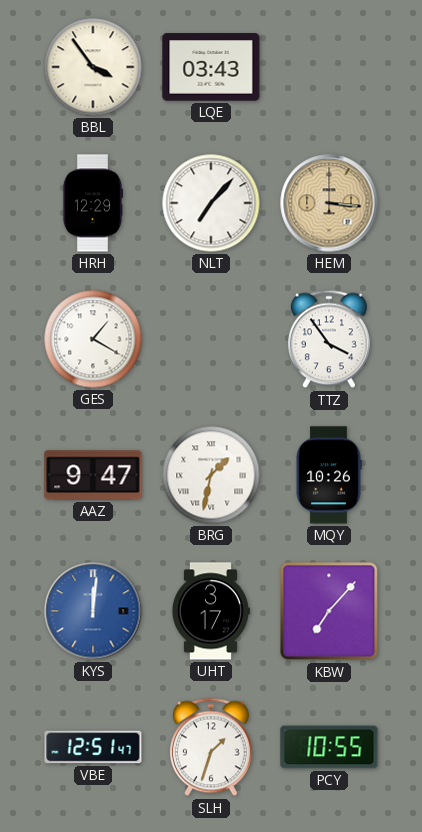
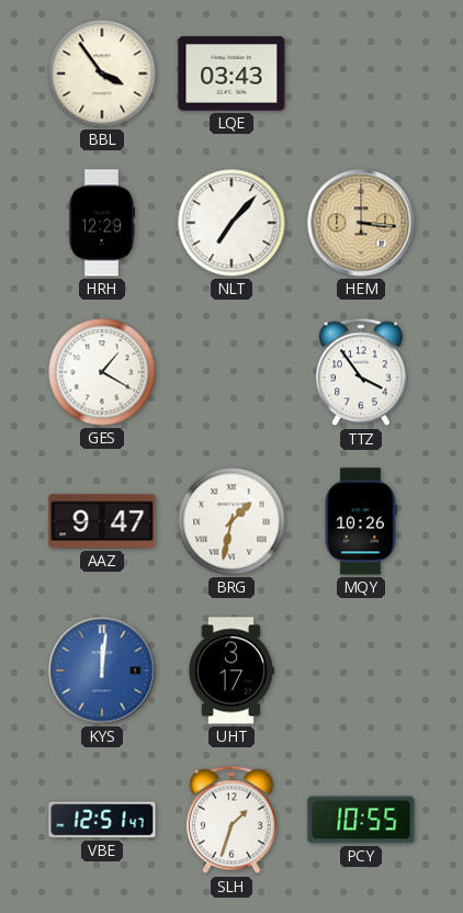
KBW: 7:07 -> none (329, 611)
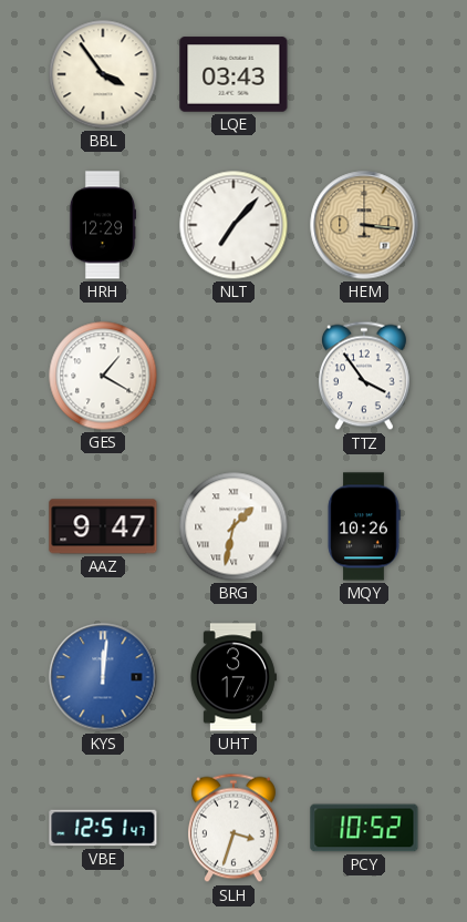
SLH: 1:33 -> 3:33 (233, 828)
PCY: 10:55 -> 10:52 (364, 828)
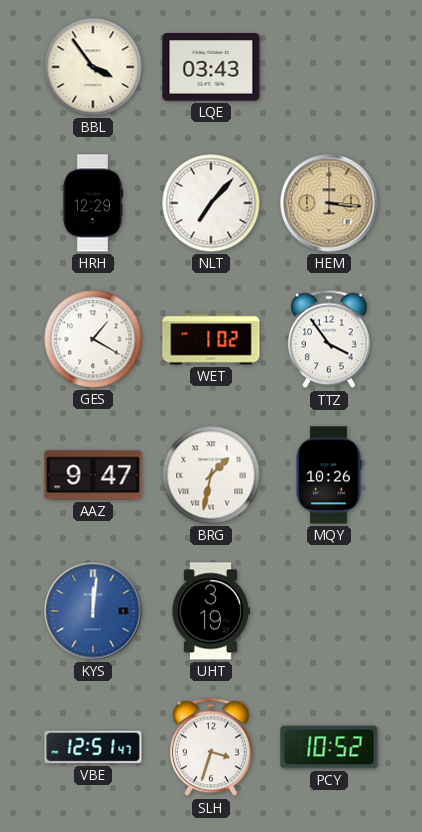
WET: none -> 1:02 (211, 339)
UHT: 3:17 -> 3:19 (210, 611)
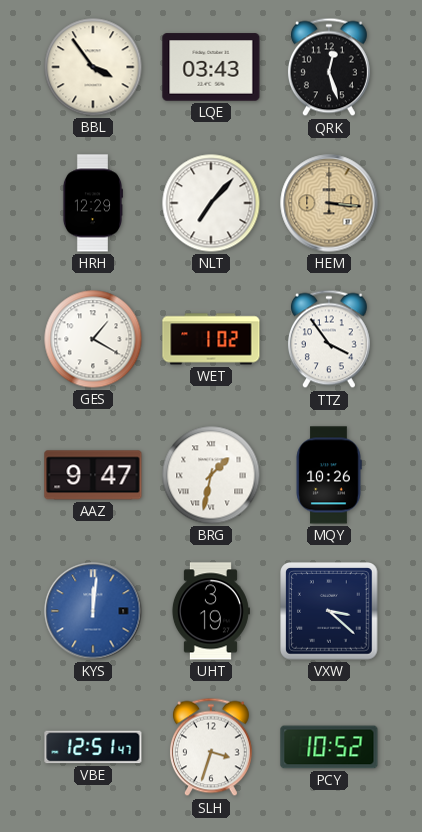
QRK: none -> 12:27 (329, 67)
VXW: none -> 3:22 (330, 612)
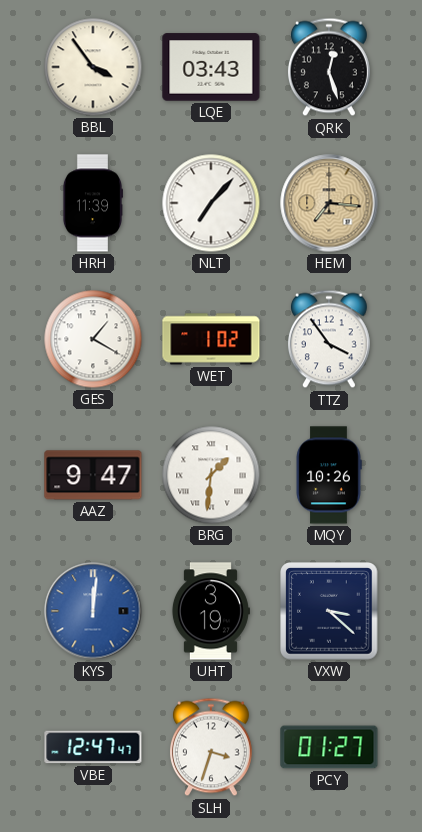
HRH: 12:29 -> 11:39 (92, 203)
HEM: 3:16 -> 7:16 (329, 203)
BRG: 1:32 -> 1:31 (211, 475)
VBE: 12:51 -> 12:47 (93, 747)
PCY: 10:52 -> 01:27 (329, 747)
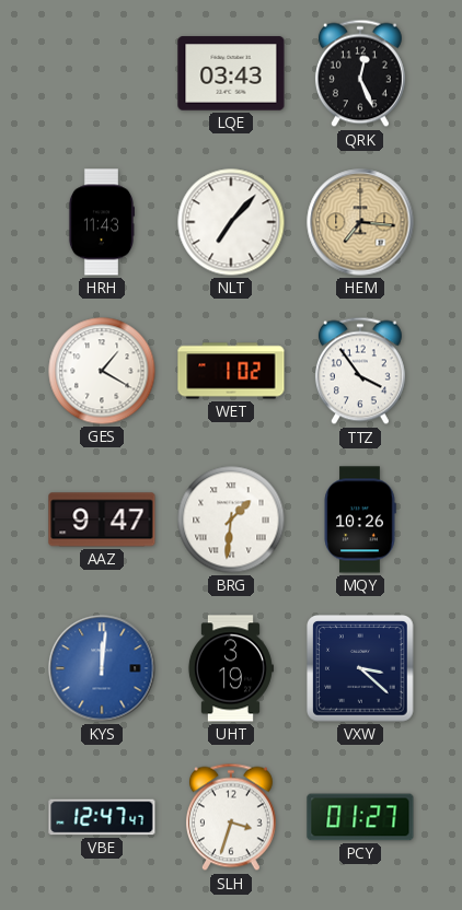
BBL: 3:54 -> none (93, 67)
QRK: 12:27 -> 12:26 (360, 73)
HRH: 11:39 -> 11:43 (101, 222)
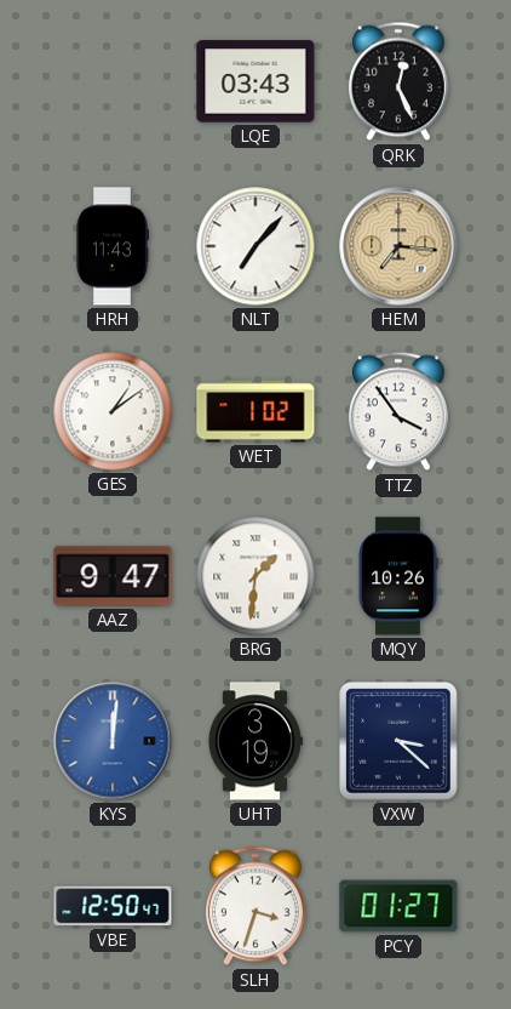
GES: 1:20 -> 1:09 (113, 411)
VBE: 12:47 -> 12:50 (113, 906)
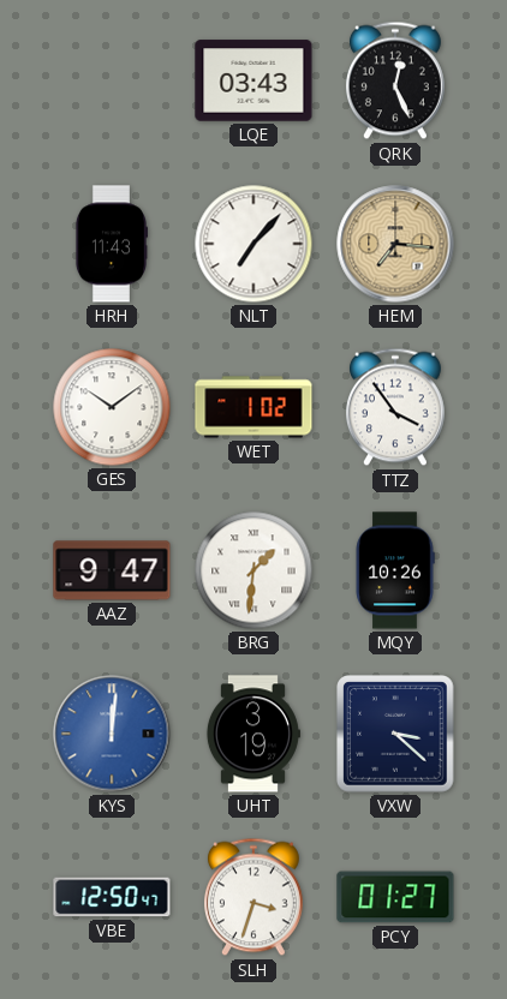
GES: 1:09 -> 10:09 (112, 407)
